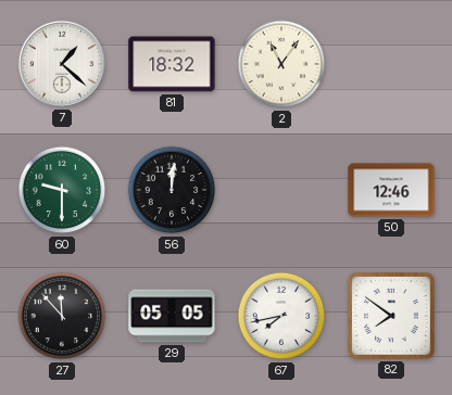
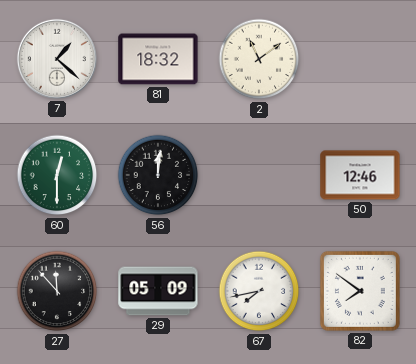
2: 11:06 -> 11:09 (259, 59)
60: 9:30 -> 12:30 (57, 175)
29: 05:05 -> 05:09 (158, 291)
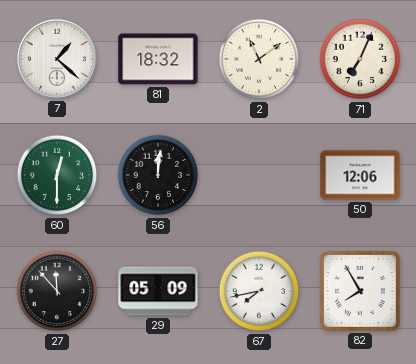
71: none -> 7:04 (360, 59)
50: 12:46 -> 12:06 (360, 175)
82: 7:51 -> 7:55 (360, 291)
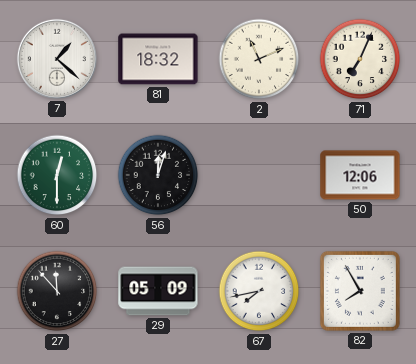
2: 11:09 -> 11:11 (259, 59)
56: 12:01 -> 12:03 (158, 175)
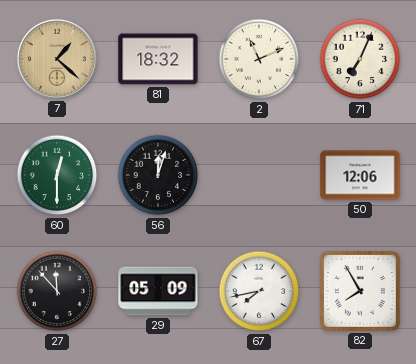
7 dial: white -> champagne (57, 59)
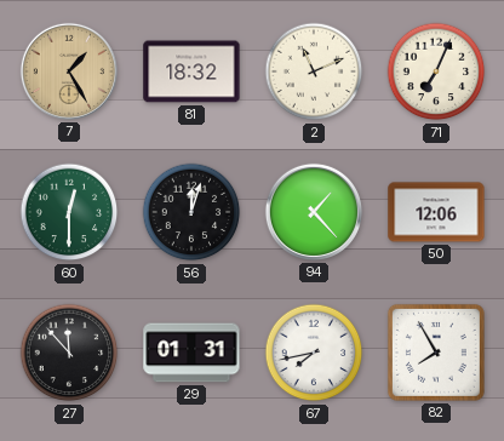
7: 1:22 -> 1:25 (69, 71)
94: none -> 1:23 (314, 212)
29: 05:09 -> 01:31 (191, 353)
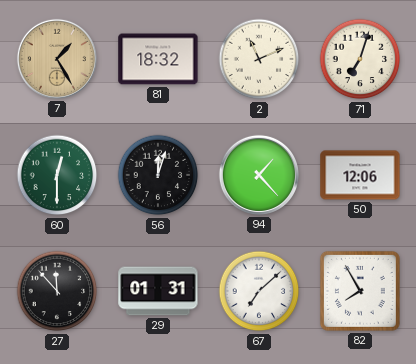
71: 7:04 -> 7:03 (360, 59)
67: 7:43 -> 7:08 (259, 291)
